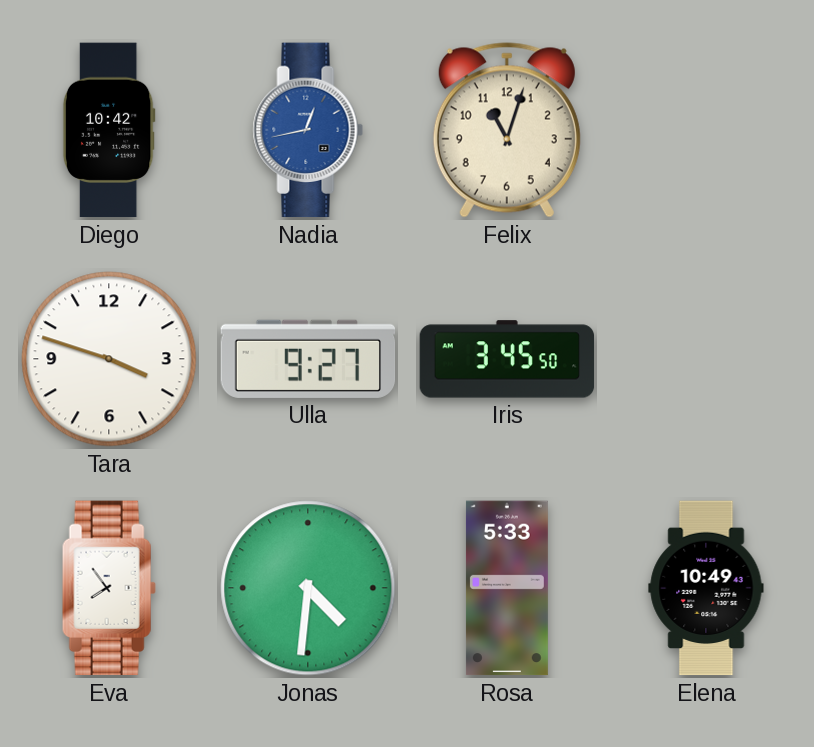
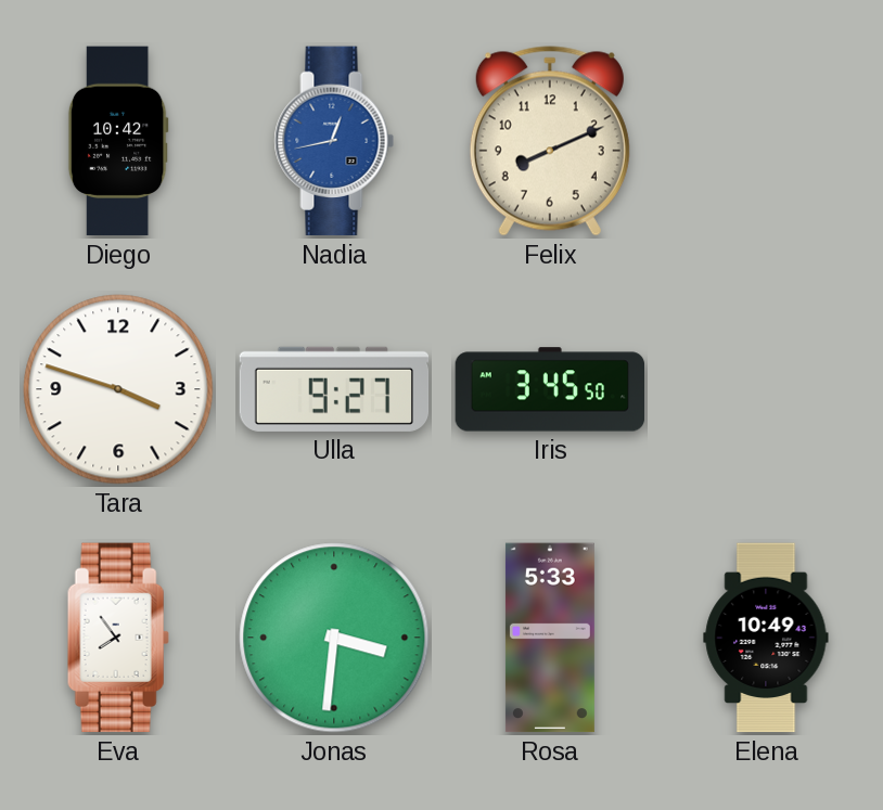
Felix: 11:03 -> 8:11 (550, 141)
Jonas: 4:31 -> 3:31 (334, 638)
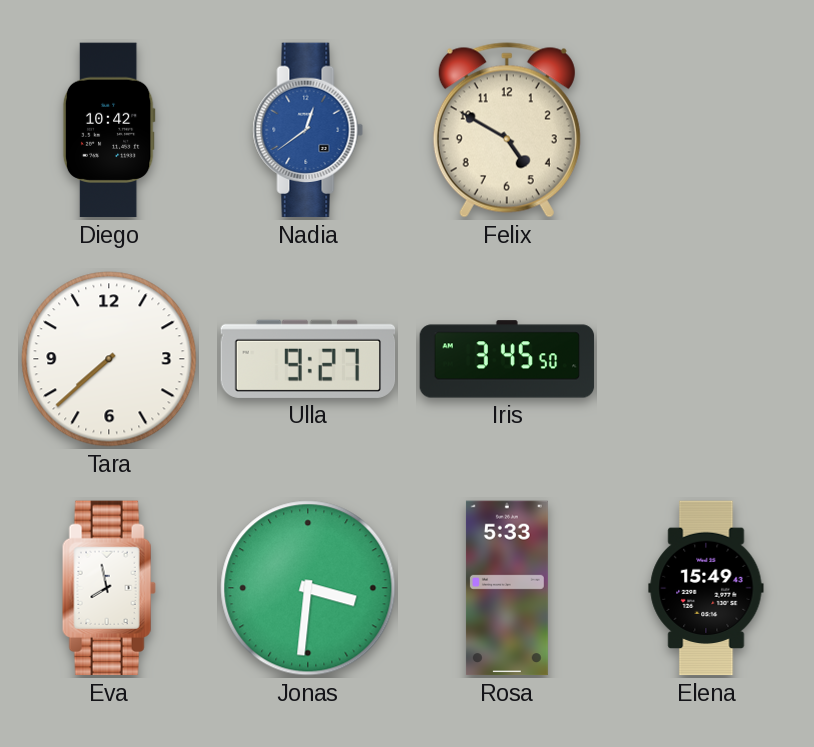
Nadia: 12:43 -> 12:39 (308, 130)
Felix: 8:11 -> 4:50 (507, 130)
Tara: 3:48 -> 7:38 (109, 359)
Eva: 7:54 -> 7:58 (109, 588)
Elena: 10:49 -> 15:49 (706, 588)
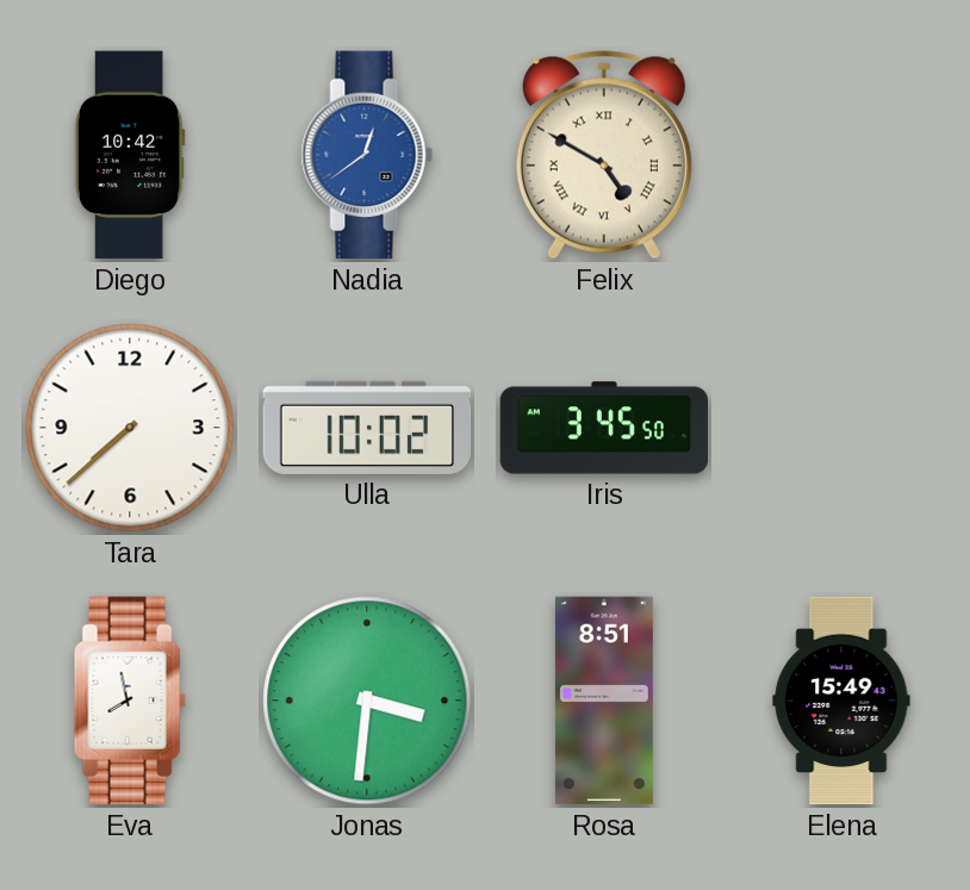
Felix numerals: Arabic -> Roman (604, 155)
Ulla: 9:27 -> 10:02 (367, 428)
Rosa: 5:33 -> 8:51 (604, 701)
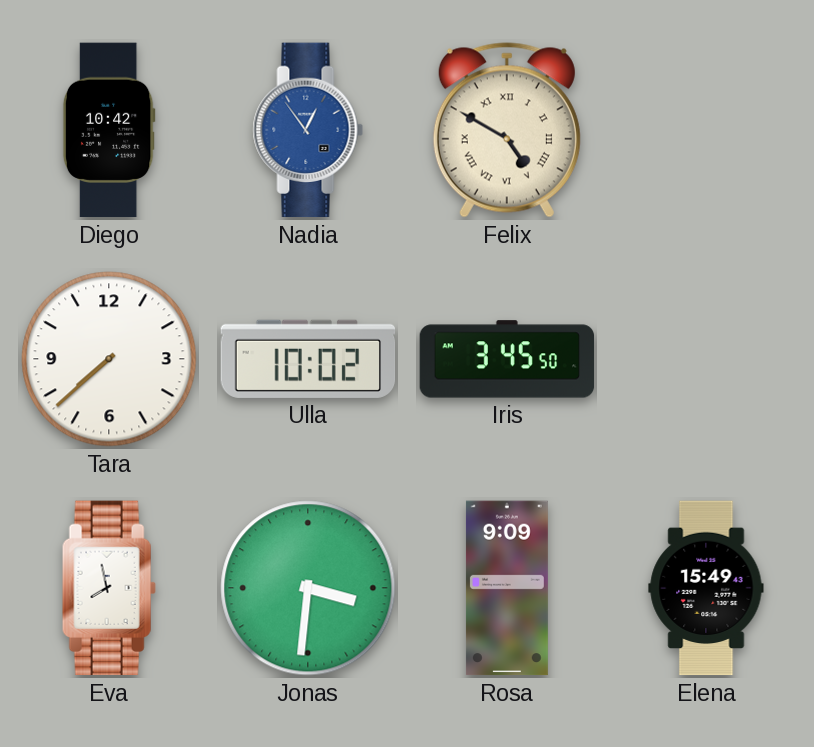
Nadia: 12:39 -> 12:54 (308, 130)
Rosa: 8:51 -> 9:09 (507, 588)
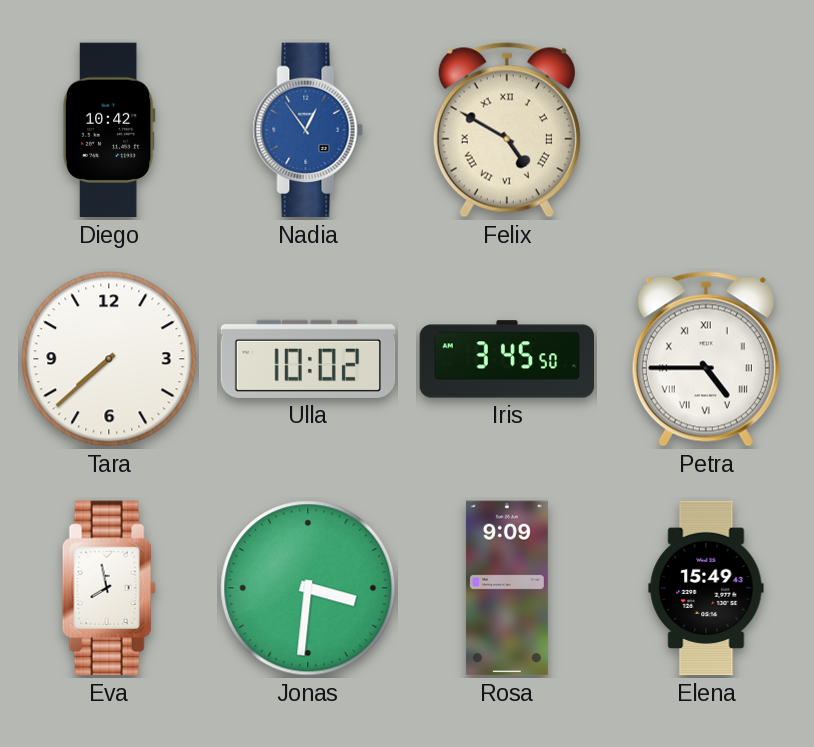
Petra: none -> 4:45 (706, 359)
